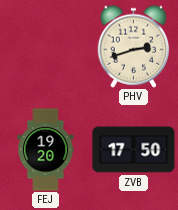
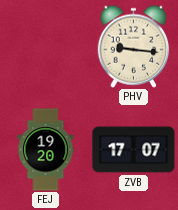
PHV: 2:42 -> 9:16 (134, 46)
ZVB: 17:50 -> 17:07 (134, 150)
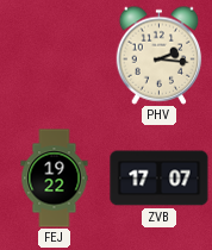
PHV: 9:16 -> 2:16 (160, 55)
FEJ: 19:20 -> 19:22 (55, 179)
